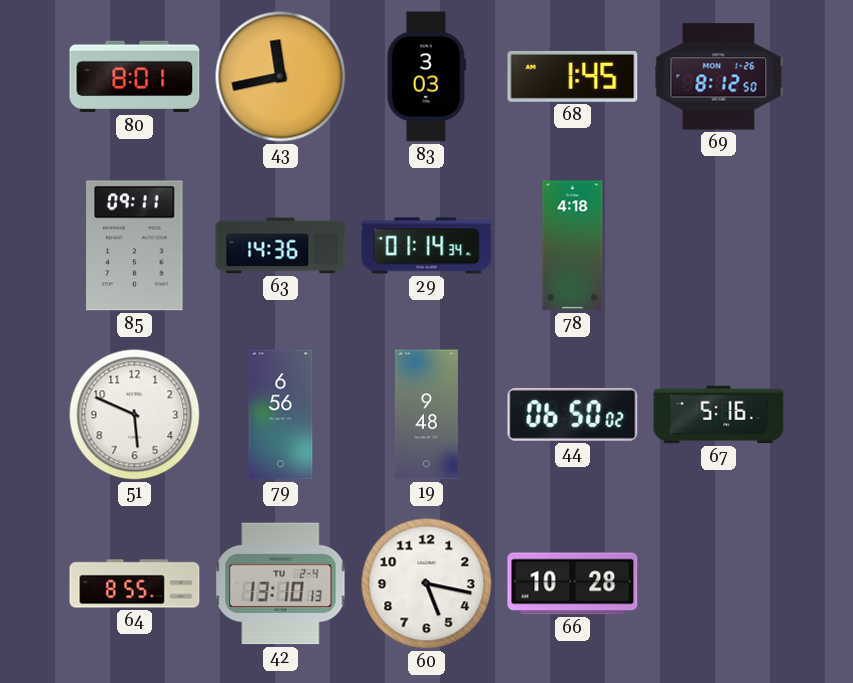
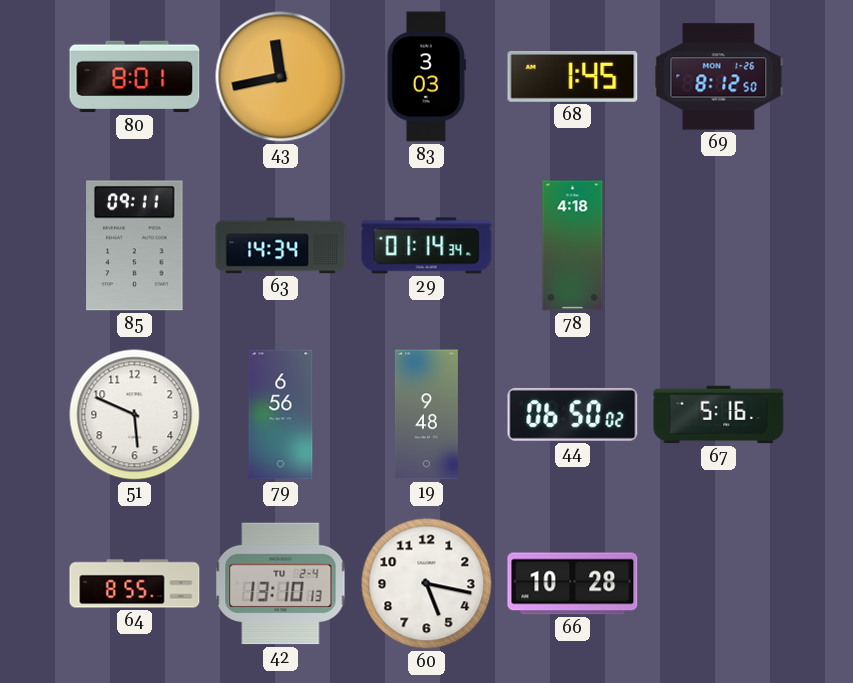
63: 14:36 -> 14:34 (281, 246)
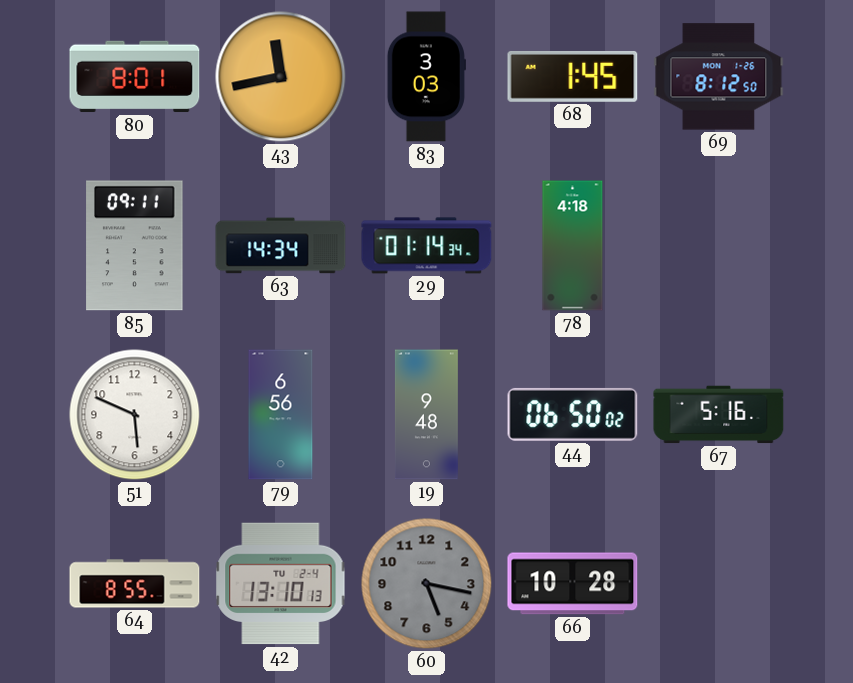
60 dial: white -> grey (427, 584)
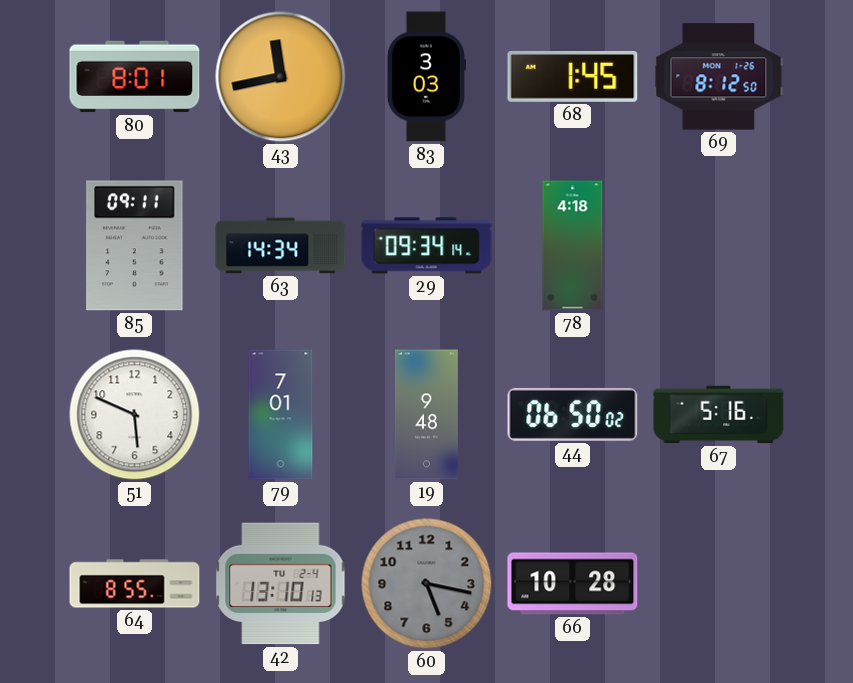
29: 01:14 -> 09:34 (427, 246)
79: 6:56 -> 7:01 (281, 415)
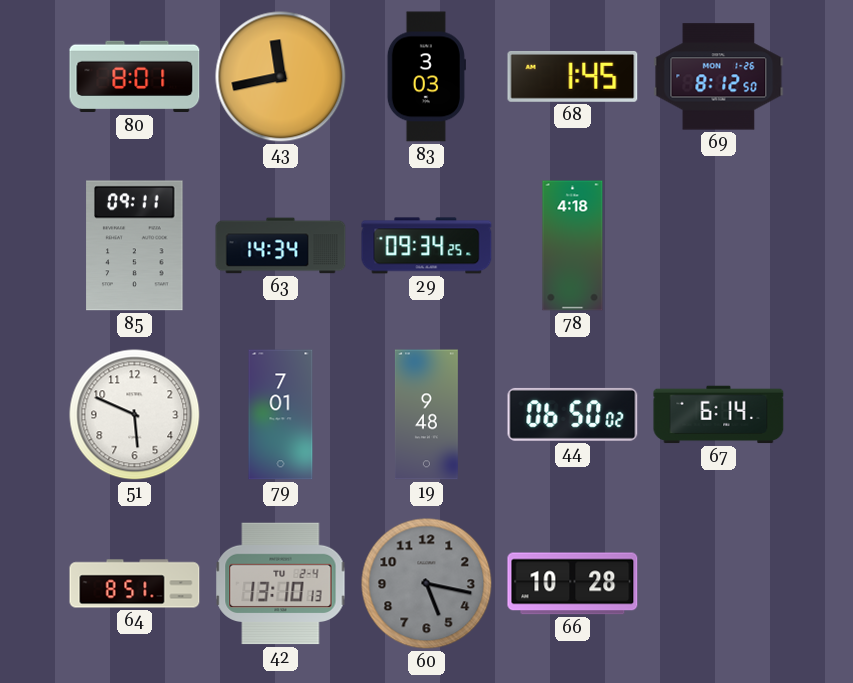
29: 09:34:14 -> 09:34:25 (427, 246)
67: 5:16 -> 6:14 (719, 415)
64: 8:55 -> 8:51 (135, 584)
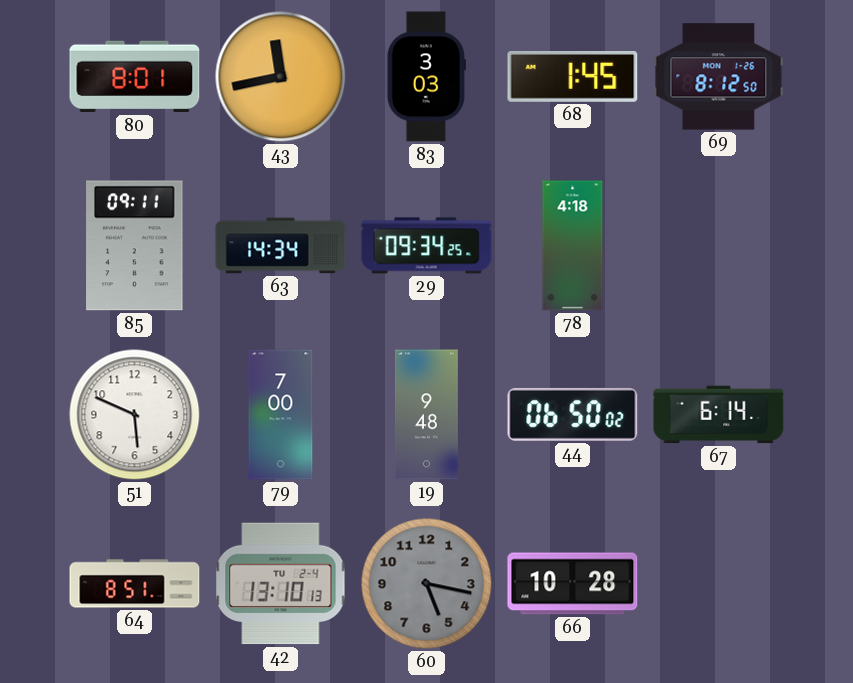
79: 7:01 -> 7:00 (281, 415)
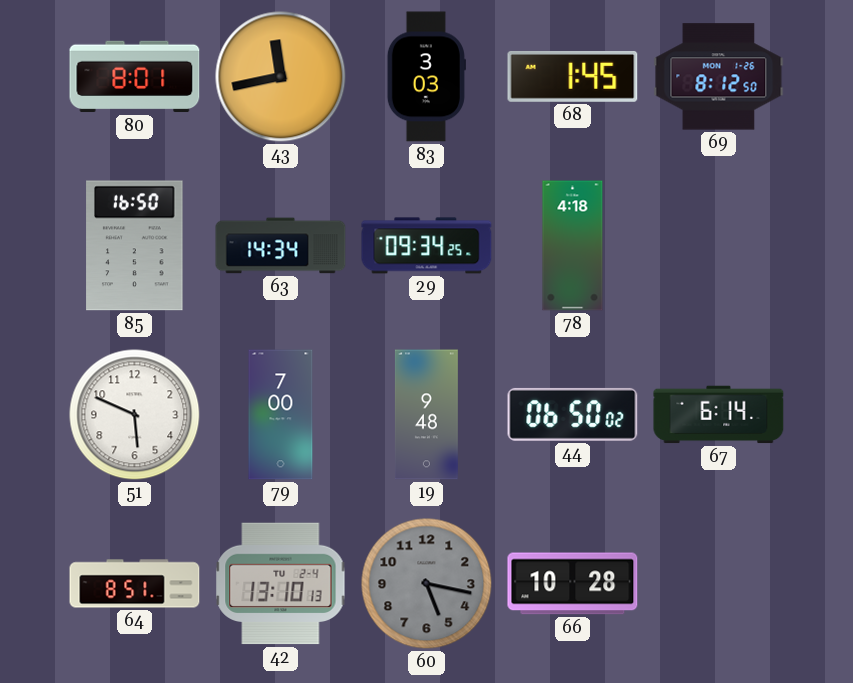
85: 09:11 -> 16:50 (135, 246)
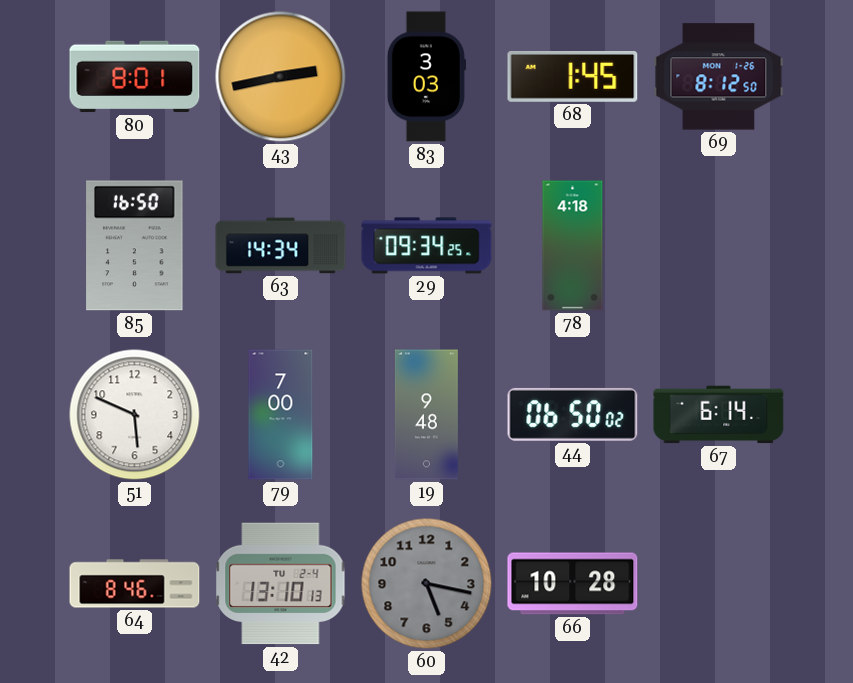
43: 11:43 -> 2:43 (281, 77)
64: 8:51 -> 8:46 (135, 584)
